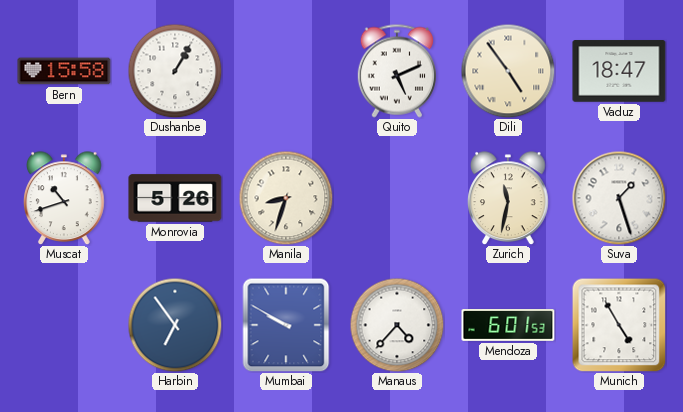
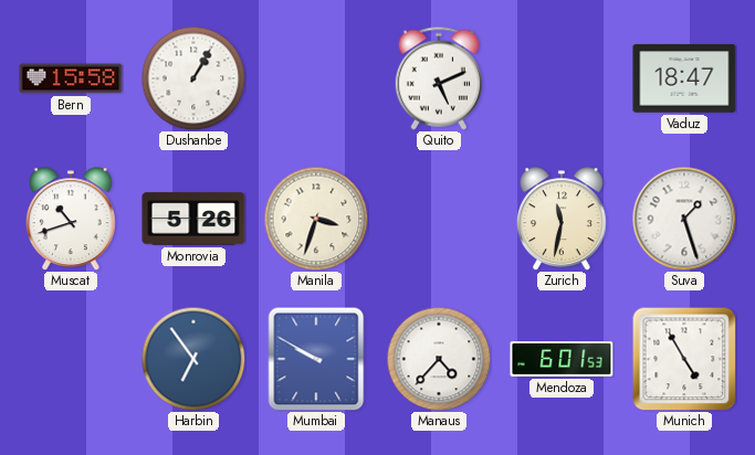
Dili: 4:54 -> none (508, 71)
Manila: 8:33 -> 3:33 (316, 219)
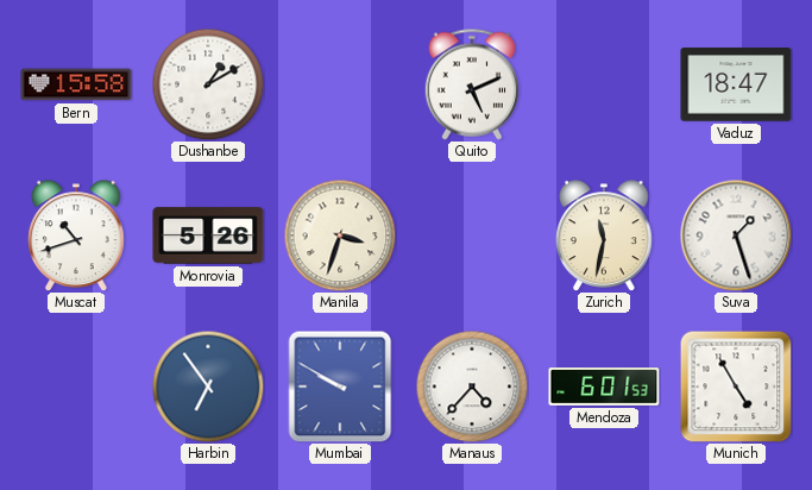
Dushanbe: 1:05 -> 1:10 (208, 84)
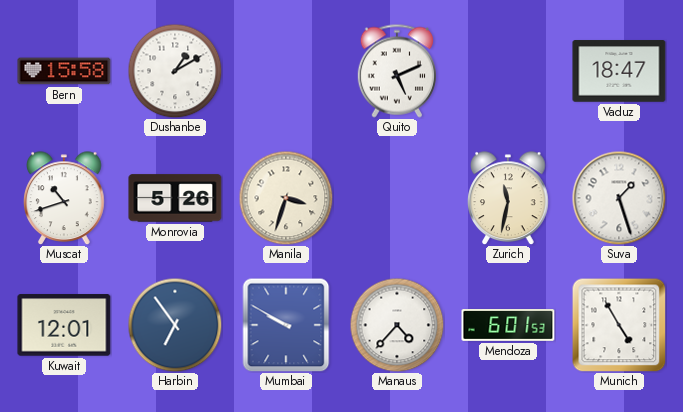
Kuwait: none -> 12:01 (64, 325)
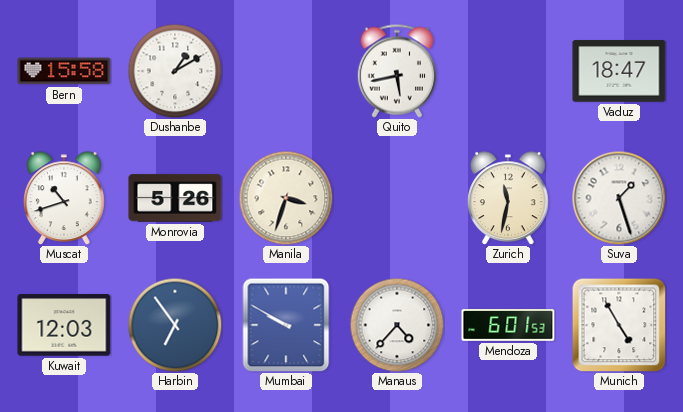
Quito: 5:11 -> 5:43 (397, 71)
Kuwait: 12:01 -> 12:03 (64, 325)
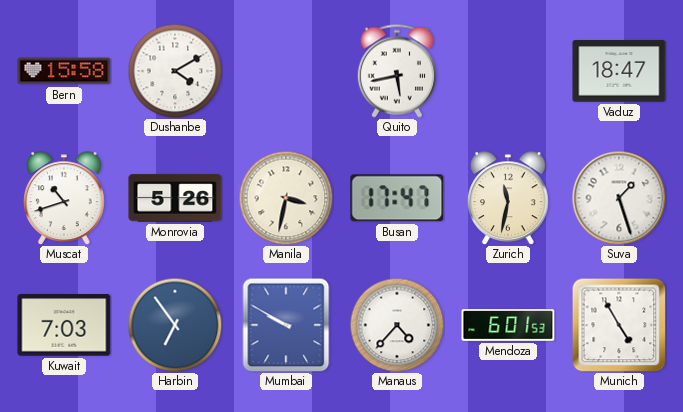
Dushanbe: 1:10 -> 4:10 (175, 71)
Manila: 3:33 -> 3:32 (286, 198)
Busan: none -> 17:47 (397, 198)
Kuwait: 12:03 -> 7:03 (64, 325)
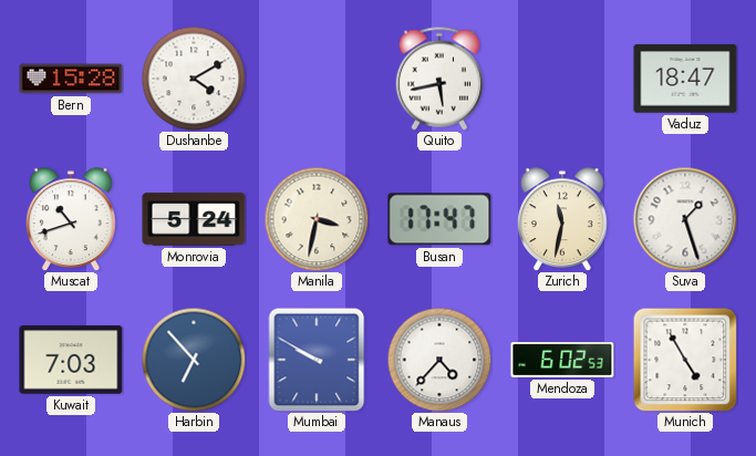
Bern: 15:58 -> 15:28 (71, 79)
Monrovia: 5:26 -> 5:24 (194, 219)
Harbin: 6:54 -> 6:53 (194, 360)
Mendoza: 6:01 -> 6:02 (562, 361)
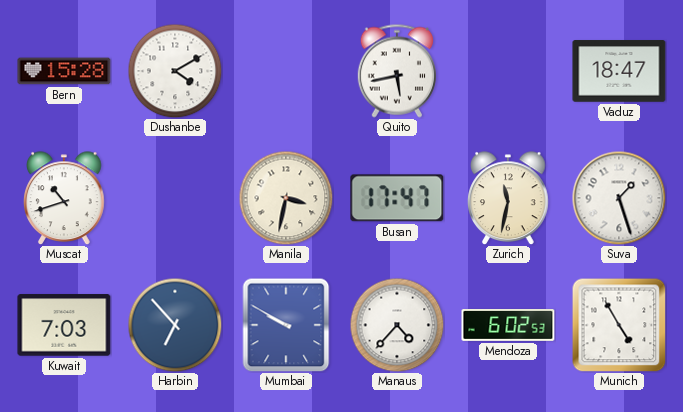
Monrovia: 5:24 -> none (194, 219)
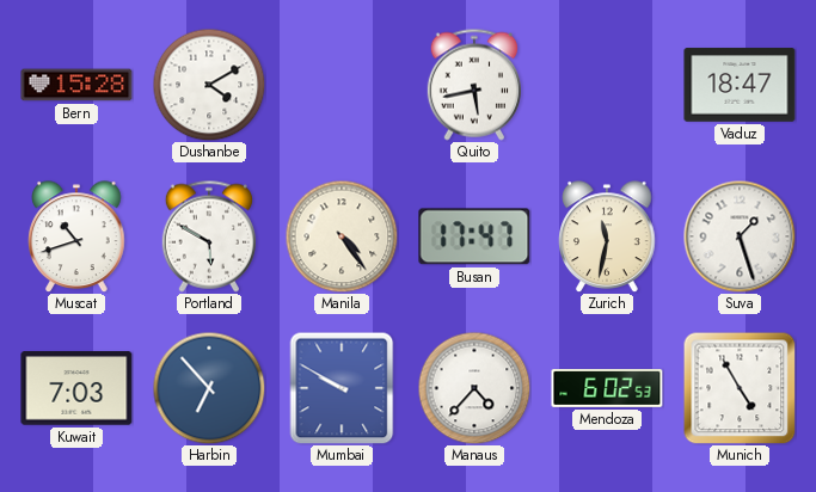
Portland: none -> 5:50 (209, 236)
Manila: 3:32 -> 4:24 (342, 236)
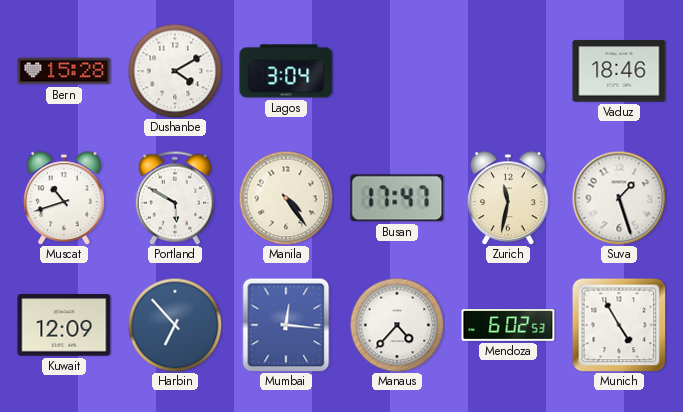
Lagos: none -> 3:04 (286, 71)
Quito: 5:43 -> none (474, 85)
Vaduz: 18:47 -> 18:46 (619, 71)
Kuwait: 7:03 -> 12:09 (64, 325)
Mumbai: 9:50 -> 12:16 (286, 325)
